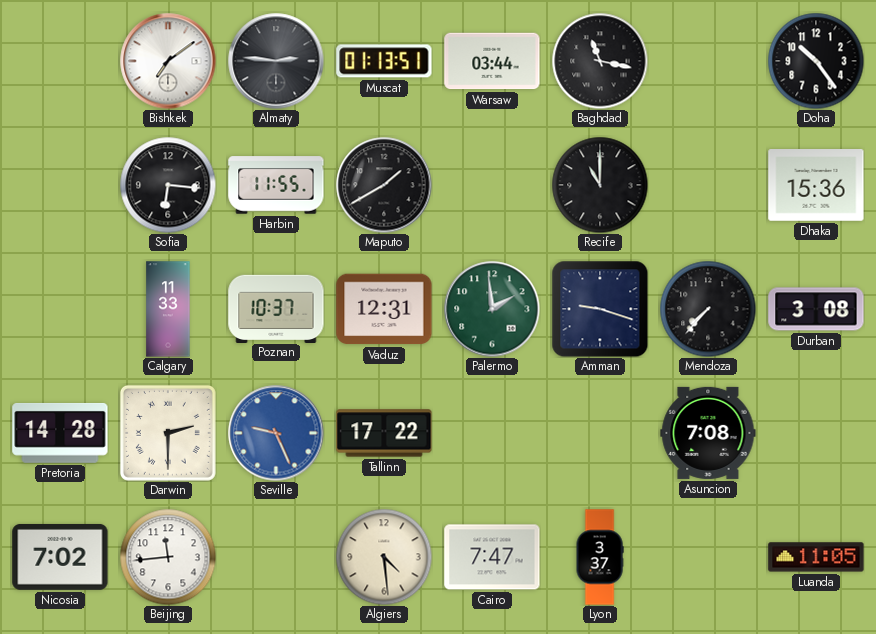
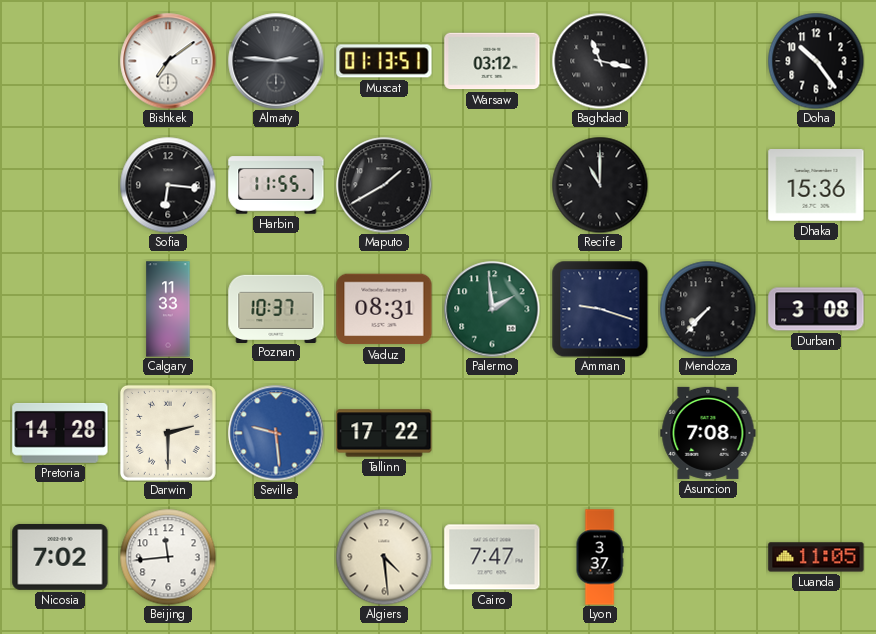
Warsaw: 03:44 -> 03:12 (492, 61)
Vaduz: 12:31 -> 08:31 (384, 309)
Seville: 9:26 -> 9:29 (276, 433)
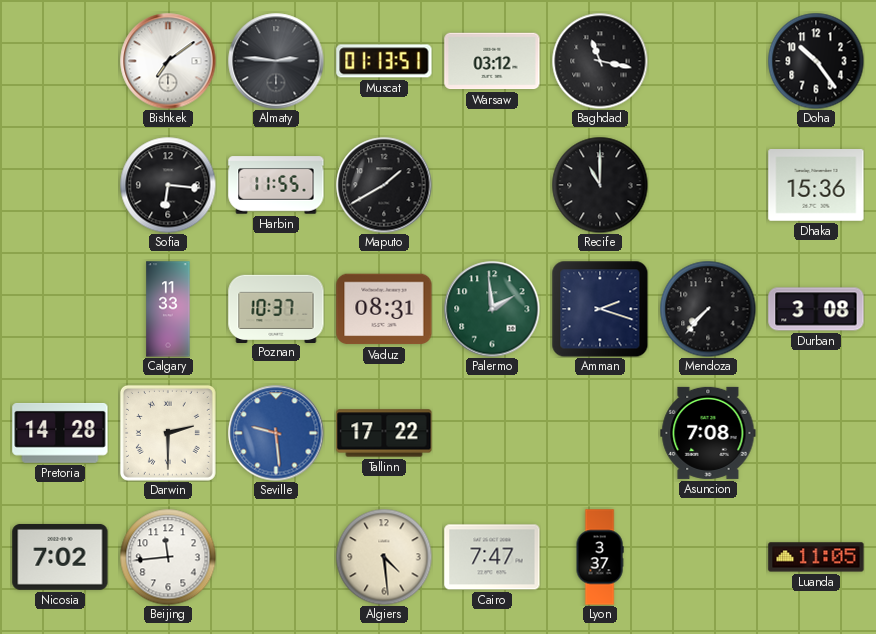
Amman: 9:18 -> 2:18 (600, 309)
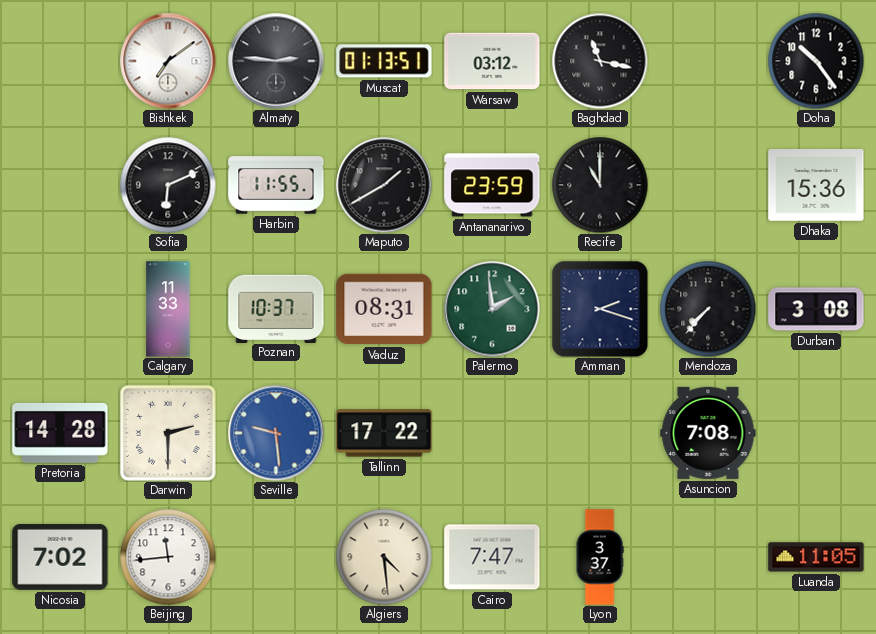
Sofia: 6:16 -> 6:11 (168, 185)
Antananarivo: none -> 23:59 (492, 185)
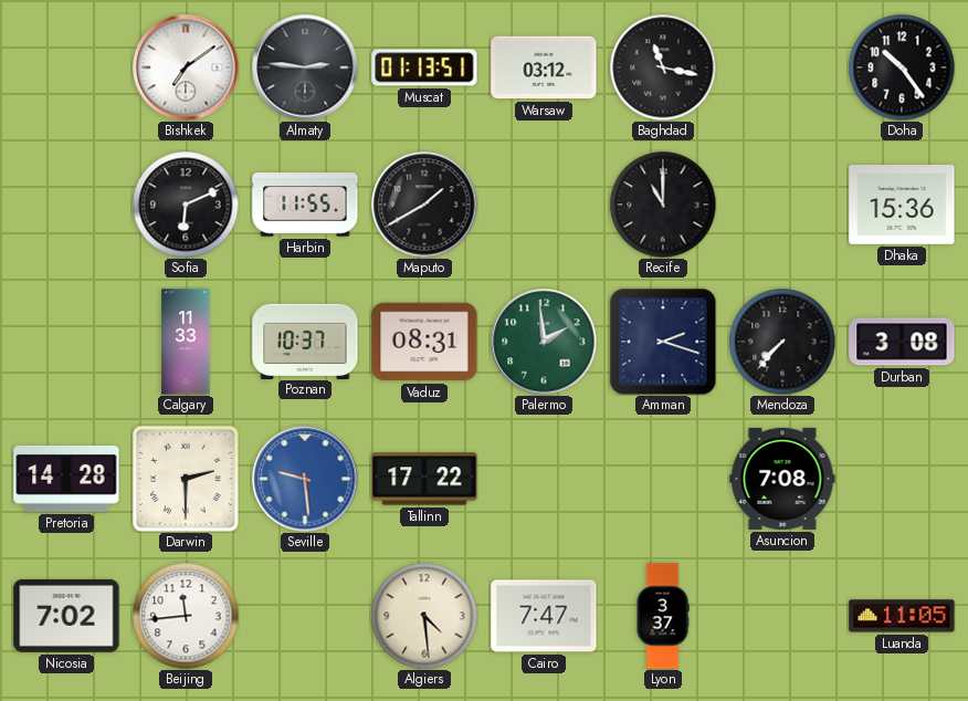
Antananarivo: 23:59 -> none (492, 185)
